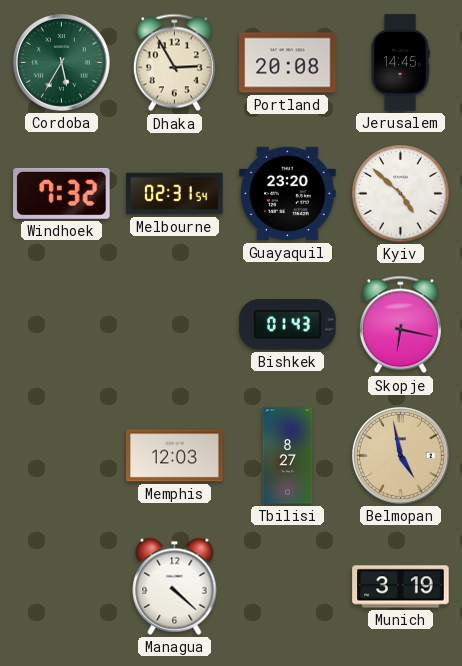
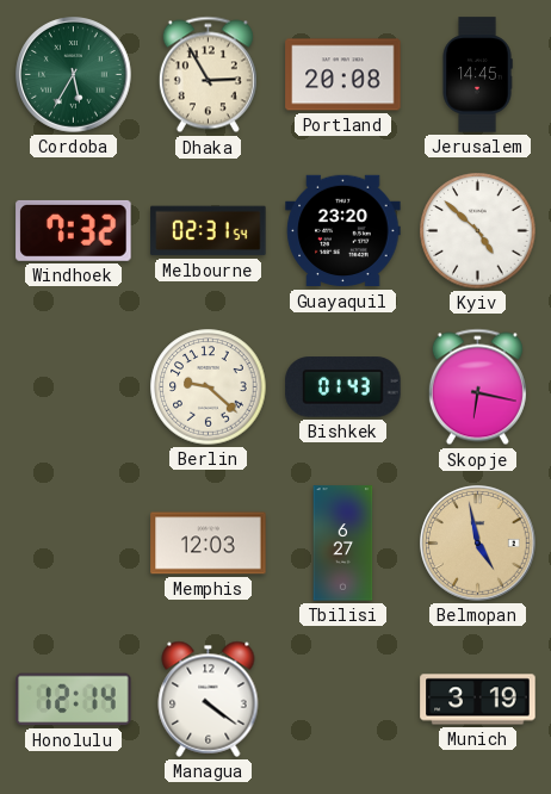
Berlin: none -> 9:22 (209, 387)
Tbilisi: 8:27 -> 6:27 (343, 544)
Honolulu: none -> 12:14 (74, 700)
Managua: 4:22 -> 4:21 (209, 699)
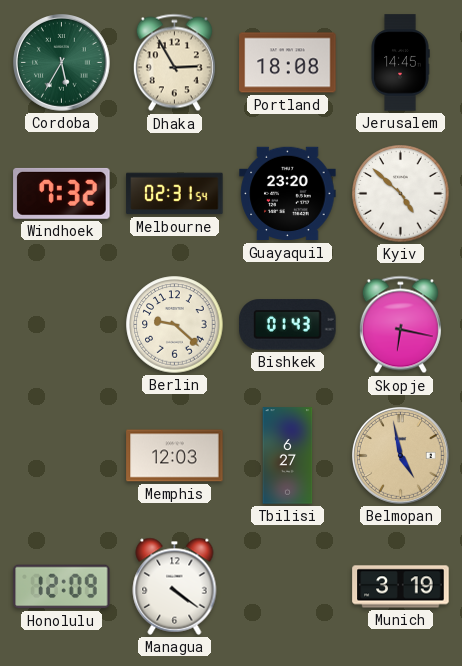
Portland: 20:08 -> 18:08 (288, 63)
Honolulu: 12:14 -> 12:09 (62, 587)
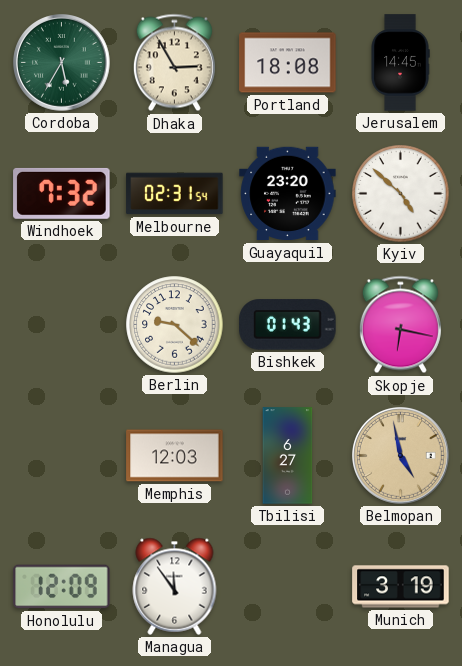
Managua: 4:21 -> 11:54 (175, 586)
